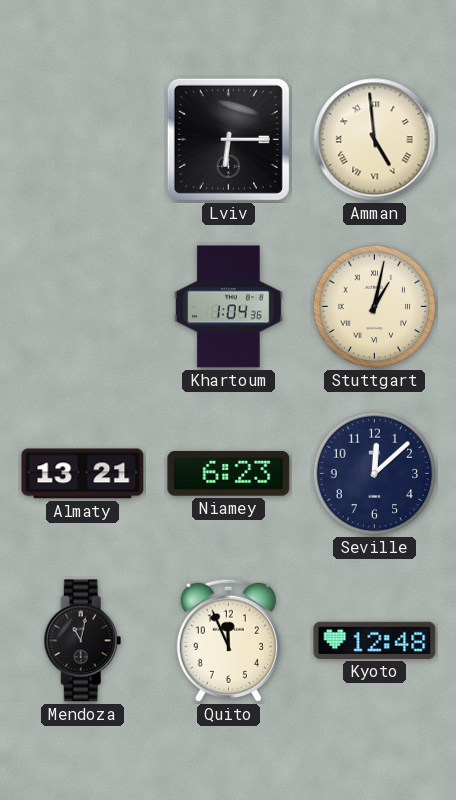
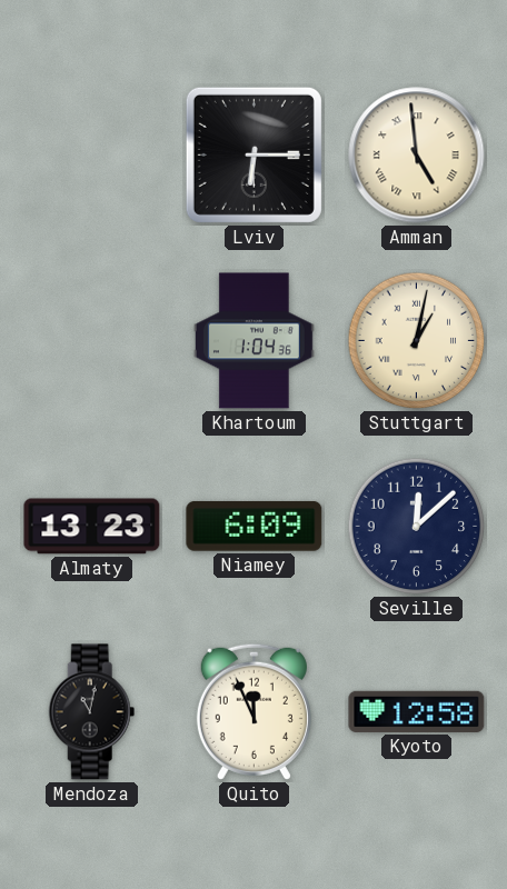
Almaty: 13:21 -> 13:23 (92, 527)
Niamey: 6:23 -> 6:09 (255, 527)
Kyoto: 12:48 -> 12:58 (417, 711)
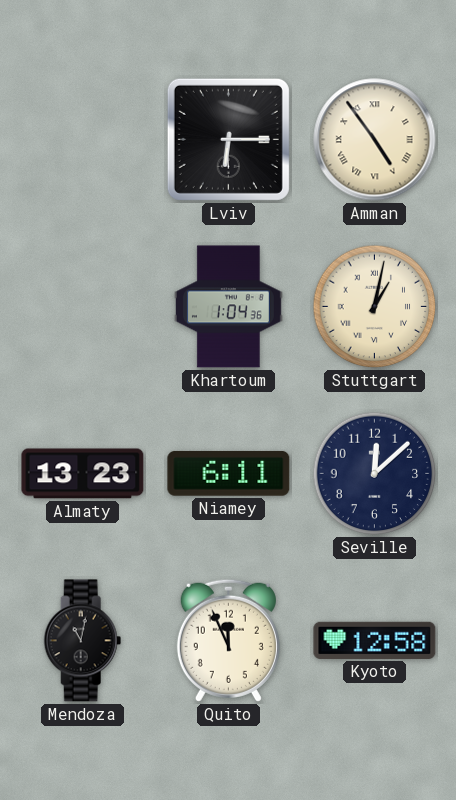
Amman: 4:59 -> 4:54 (375, 140)
Niamey: 6:09 -> 6:11 (229, 474)
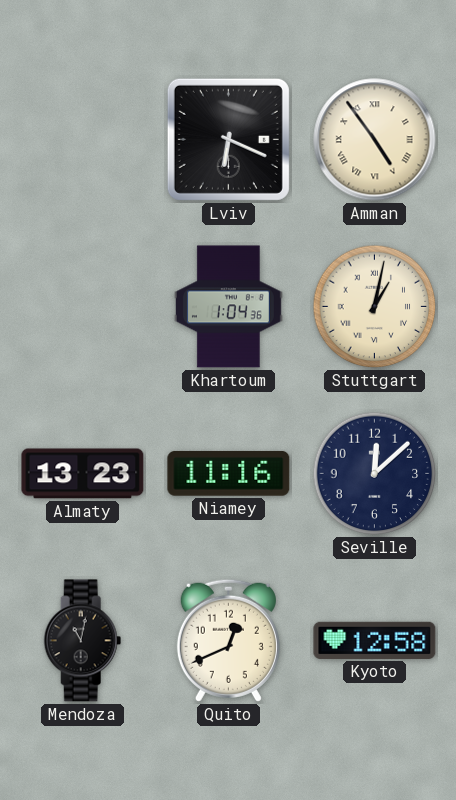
Lviv: 6:15 -> 6:19 (228, 139)
Niamey: 6:11 -> 11:16 (229, 474)
Quito: 11:56 -> 12:41 (228, 640)
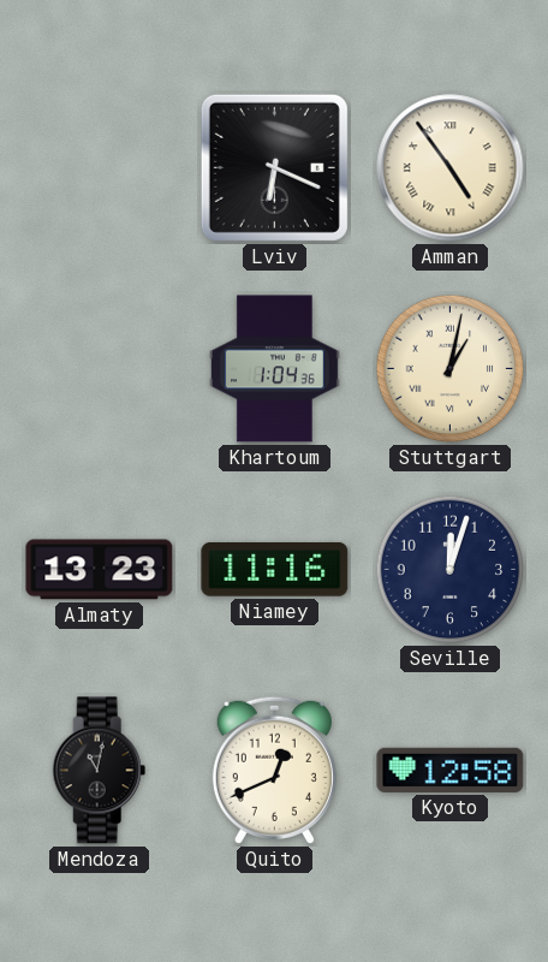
Seville: 12:08 -> 12:03 (451, 570)
